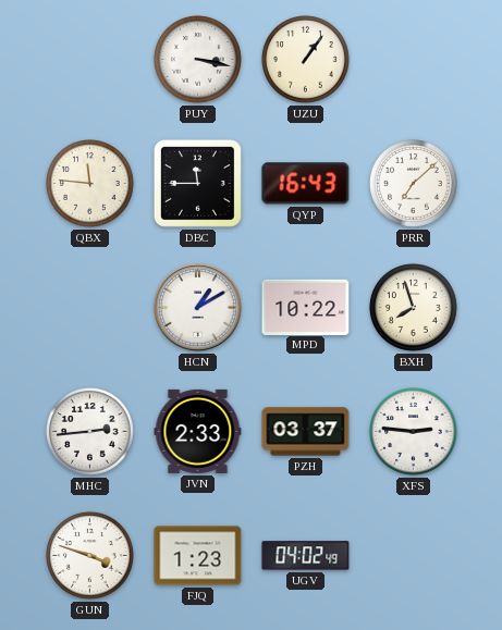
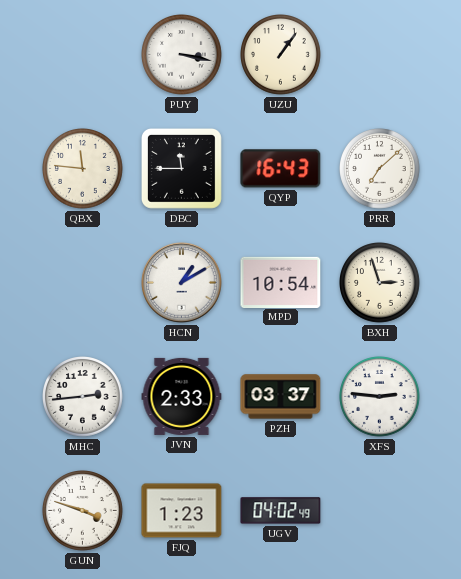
MPD: 10:22 -> 10:54 (281, 282)
BXH: 7:57 -> 2:57 (380, 283)
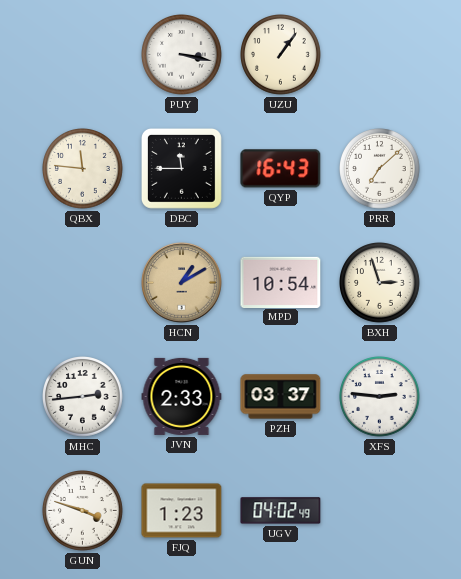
HCN dial: white -> champagne (182, 283)
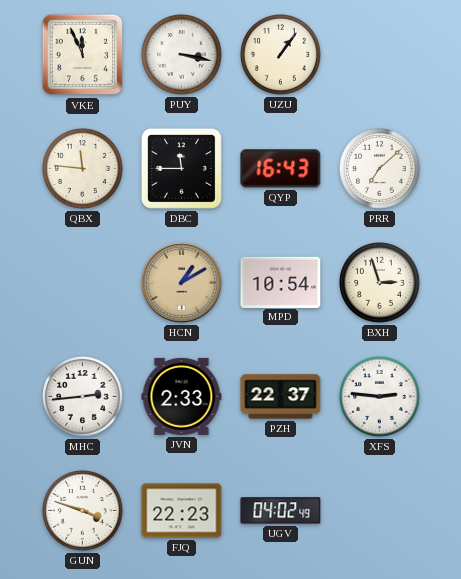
VKE: none -> 11:56 (83, 55)
PZH: 03:37 -> 22:37 (281, 397)
FJQ: 1:23 -> 22:23 (182, 511)
